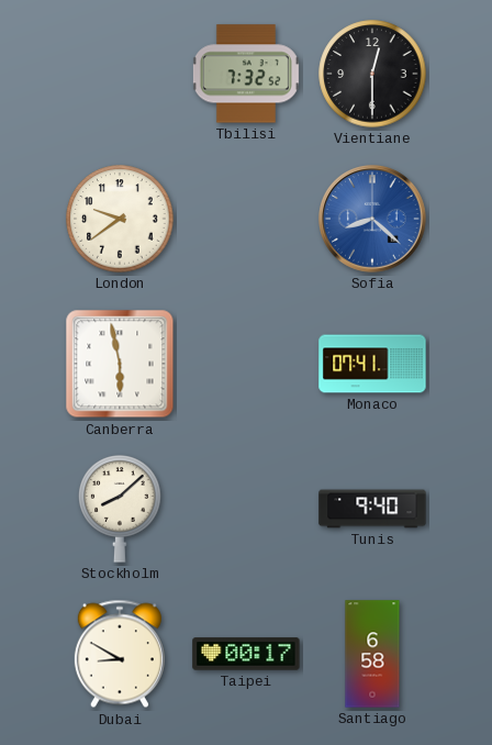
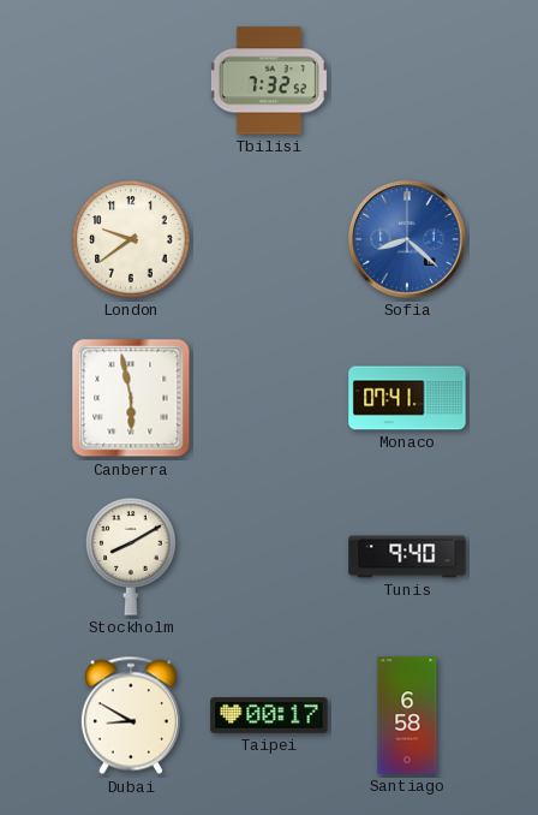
Vientiane: 12:30 -> none (372, 74)
Stockholm: 8:08 -> 8:10 (131, 557)
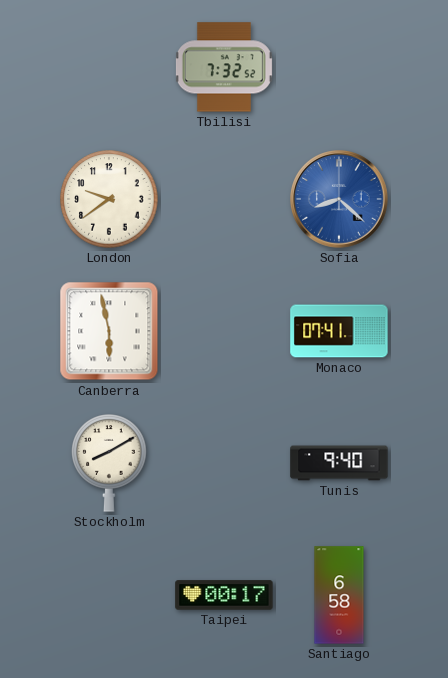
Dubai: 8:50 -> none (131, 715)
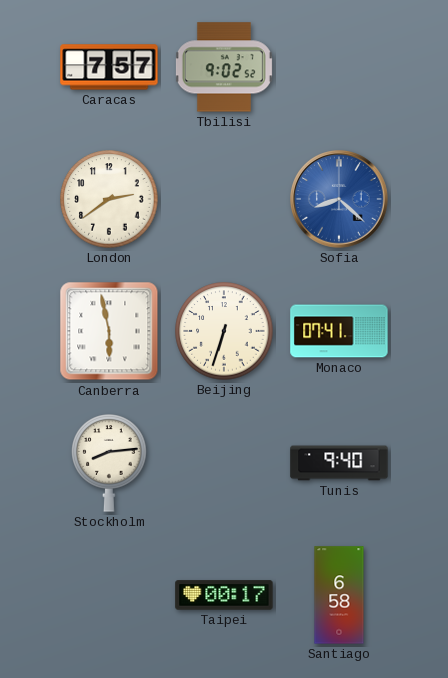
Caracas: none -> 7:57 (109, 67)
Tbilisi: 7:32 -> 9:02 (224, 67)
London: 9:39 -> 2:39 (109, 199)
Beijing: none -> 6:33 (224, 331)
Stockholm: 8:10 -> 8:14 (109, 463)
